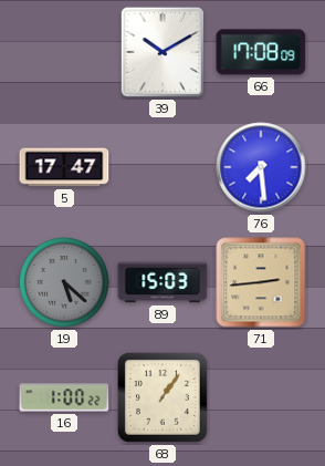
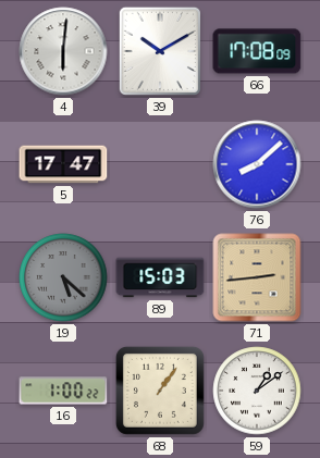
4: none -> 6:01 (63, 51)
76: 7:29 -> 8:08 (257, 164)
59: none -> 1:09 (257, 391)
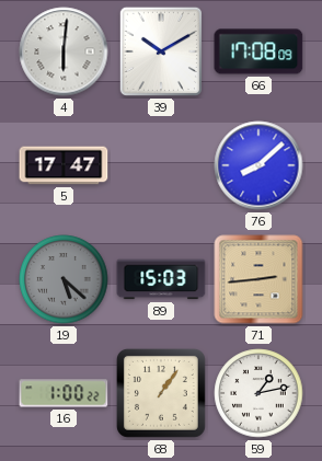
59: 1:09 -> 1:13 (258, 393)
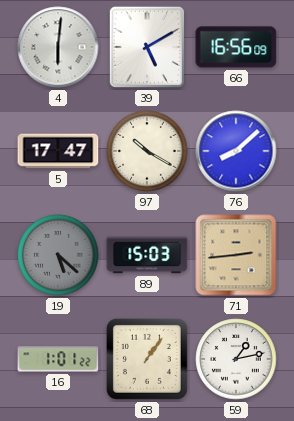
39: 10:10 -> 5:10 (147, 47)
66: 17:08 -> 16:56 (236, 47)
97: none -> 10:20 (147, 151)
16: 1:00 -> 1:01 (58, 359)
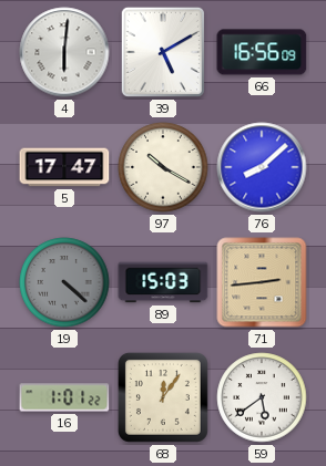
19: 5:22 -> 4:22 (64, 282)
68: 1:06 -> 12:06 (163, 397)
59: 1:13 -> 5:39 (262, 397)
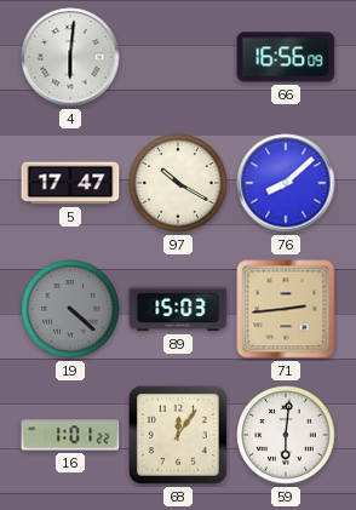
39: 5:10 -> none (163, 52)
59: 5:39 -> 6:01 (286, 435)
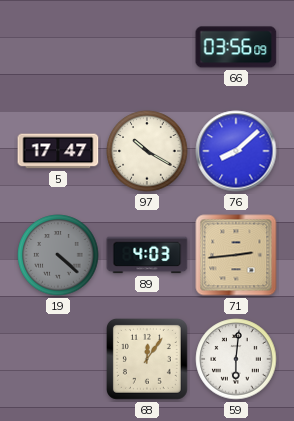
4: 6:01 -> none (70, 57)
66: 16:56 -> 03:56 (236, 47)
89: 15:03 -> 4:03 (147, 255)
16: 1:01 -> none (70, 435)
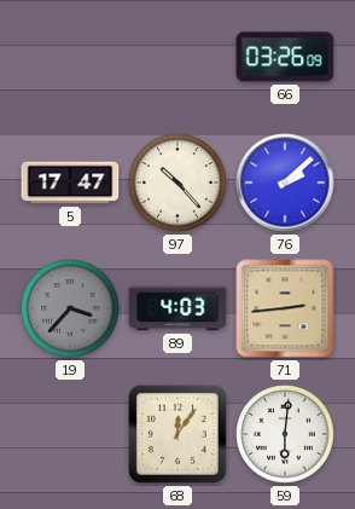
66: 03:56 -> 03:26 (285, 57)
97: 10:20 -> 10:23 (177, 183)
76: 8:08 -> 2:08 (285, 183)
19: 4:22 -> 3:37 (70, 308)
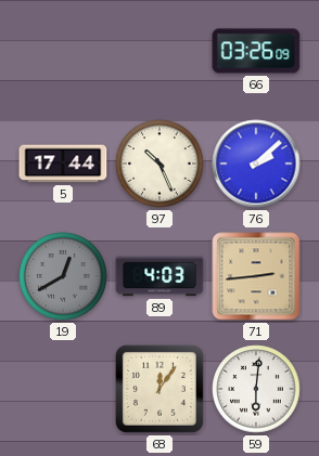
5: 17:47 -> 17:44 (63, 164)
97: 10:23 -> 10:26 (159, 164)
19: 3:37 -> 12:40 (63, 276)
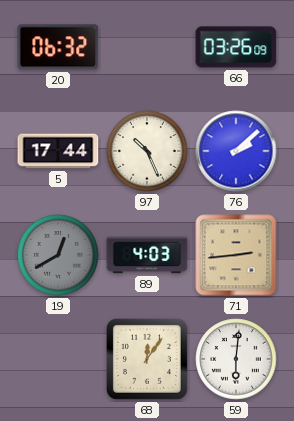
20: none -> 06:32 (58, 47)
